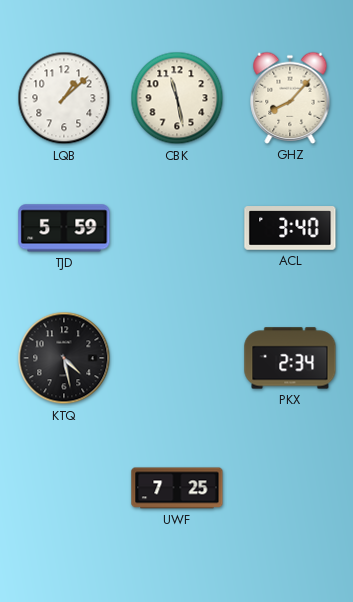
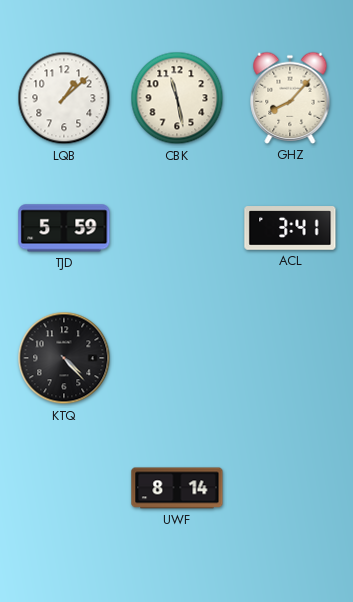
ACL: 3:40 -> 3:41 (290, 228)
KTQ: 4:28 -> 4:23 (64, 358)
PKX: 2:34 -> none (290, 358)
UWF: 7:25 -> 8:14 (177, 488)
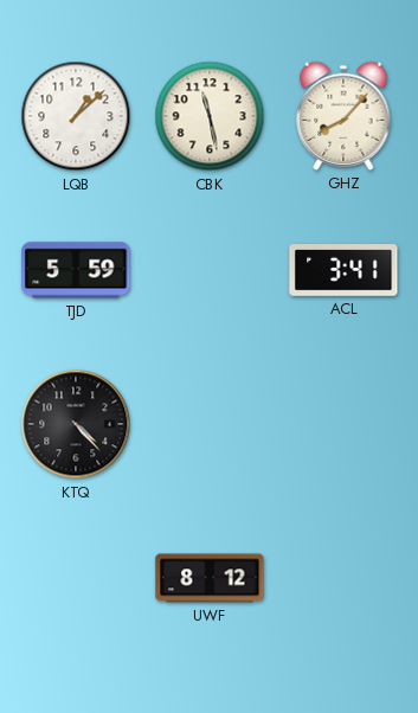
UWF: 8:14 -> 8:12 (210, 578)
